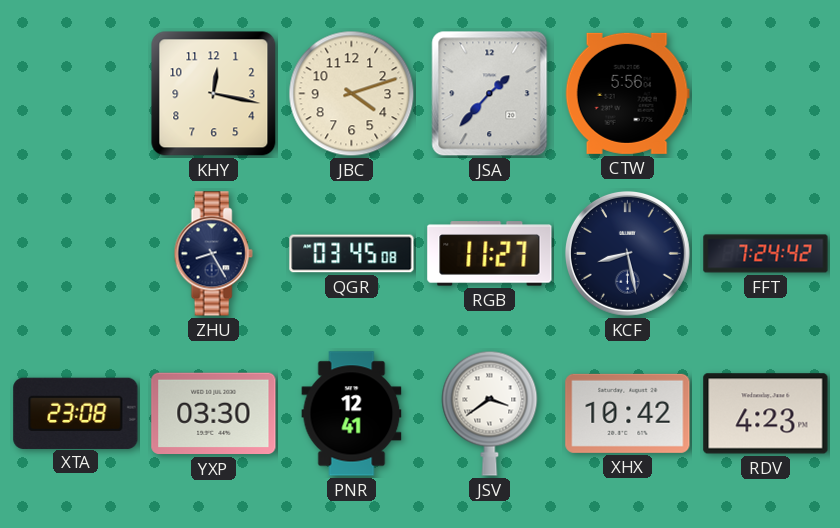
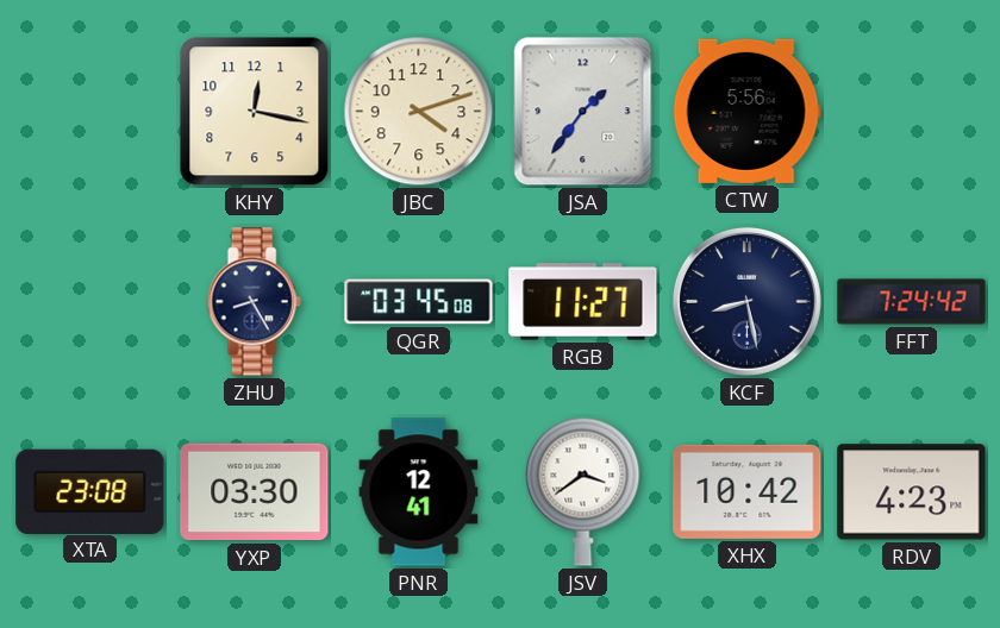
JSA: 1:37 -> 1:36 (583, 112)
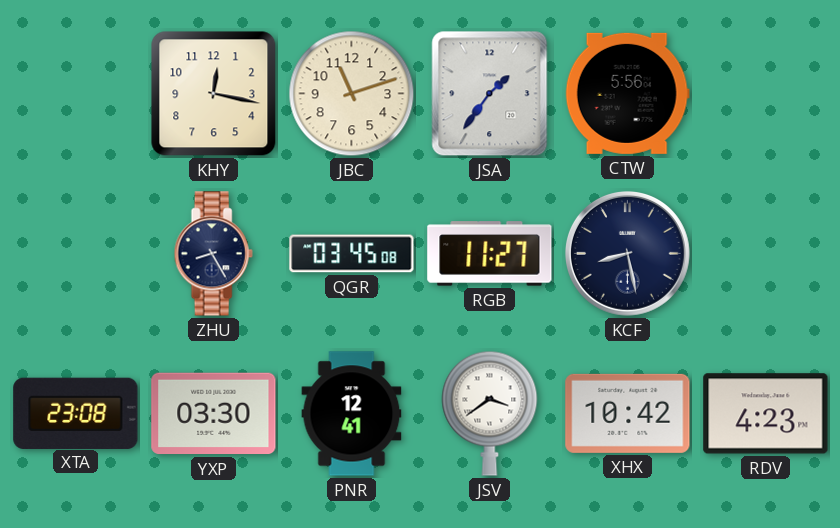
JBC: 4:12 -> 11:12 (352, 94)
FFT: 7:24 -> none (912, 302)
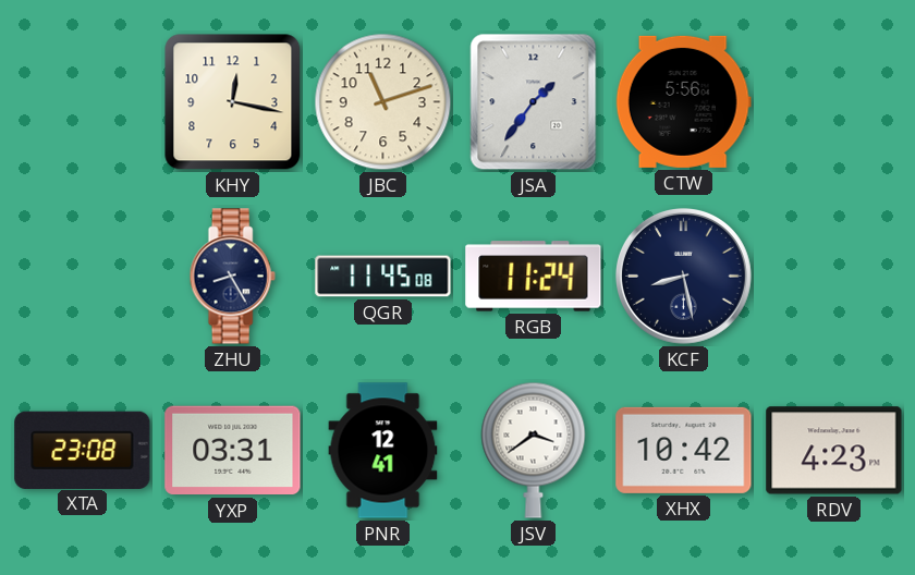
QGR: 03:45 -> 11:45 (383, 277)
RGB: 11:27 -> 11:24 (534, 277)
YXP: 03:30 -> 03:31 (233, 451)
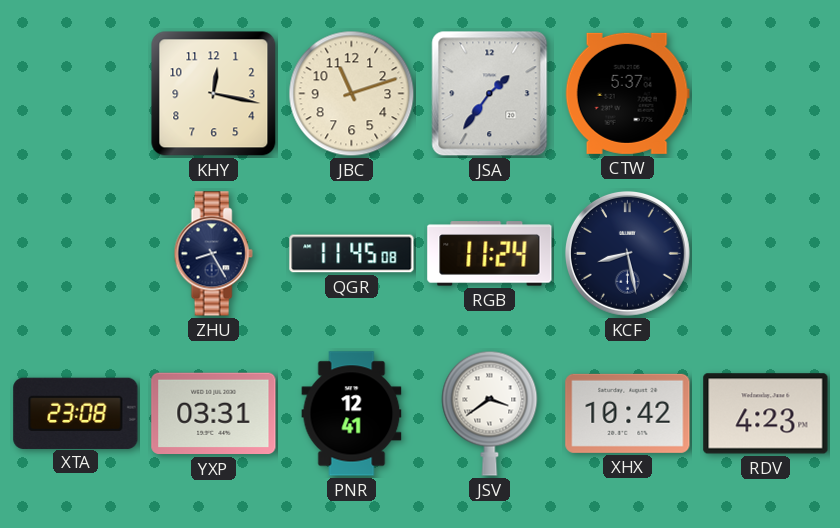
CTW: 5:56 -> 5:37 (627, 93)
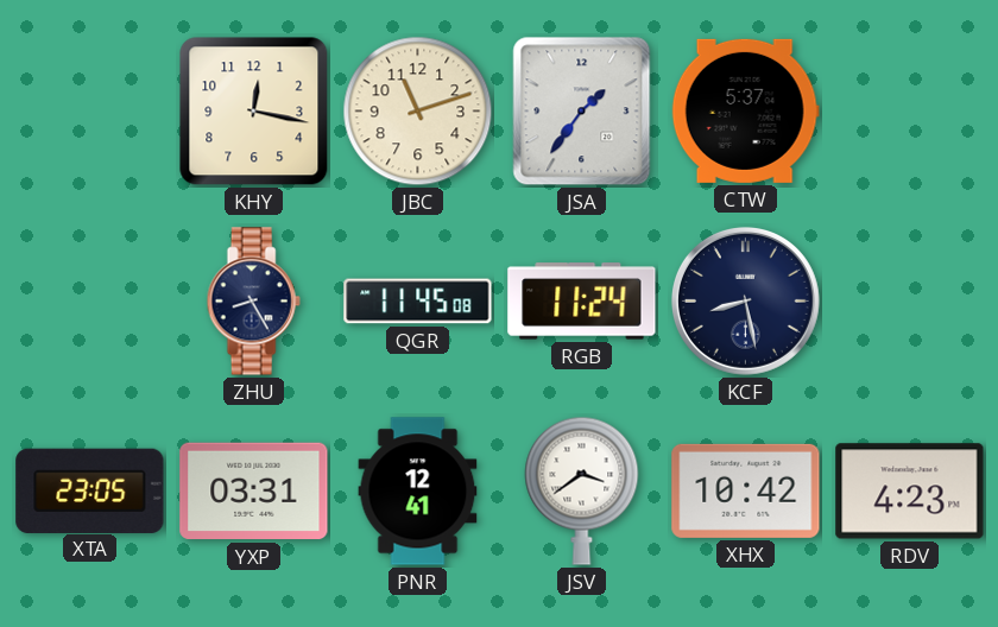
XTA: 23:08 -> 23:05 (90, 490)
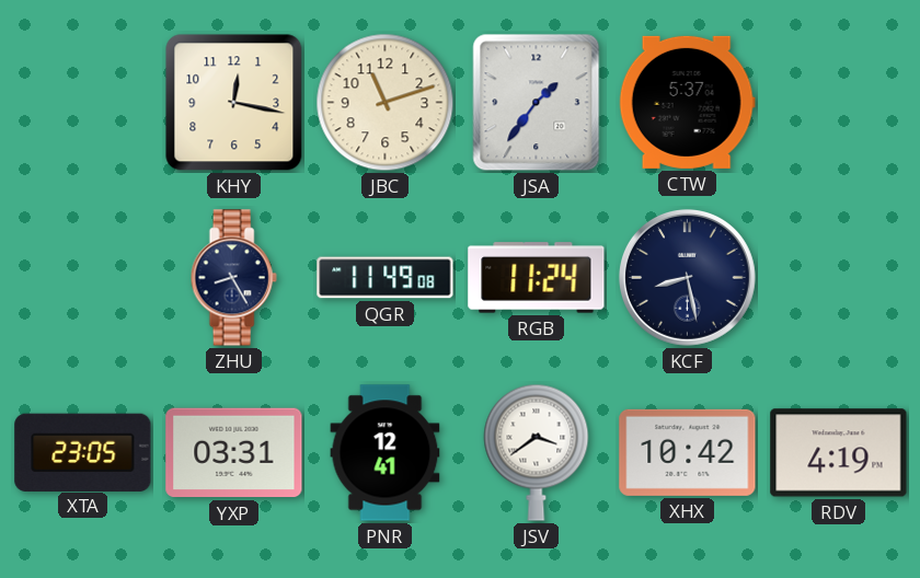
QGR: 11:45 -> 11:49 (386, 278)
RDV: 4:23 -> 4:19 (839, 453)
